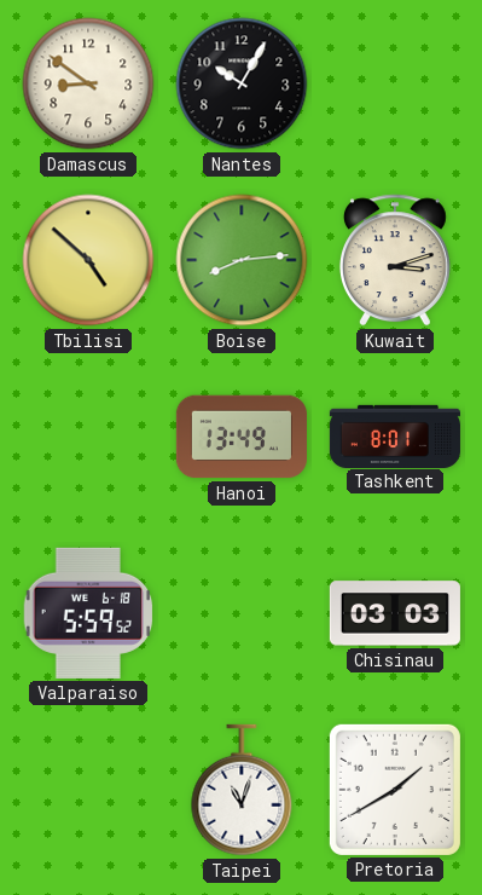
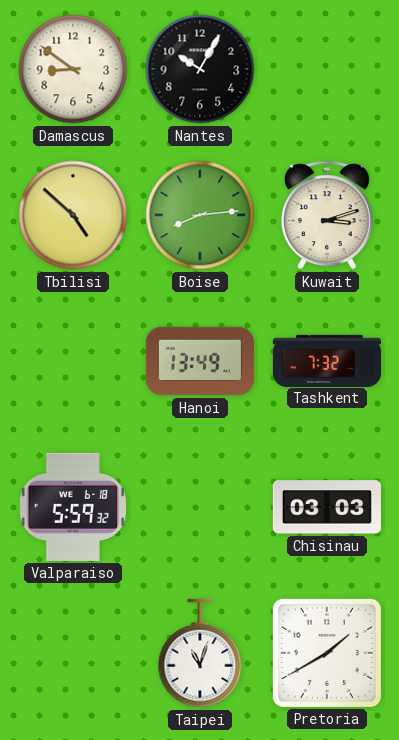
Tashkent: 8:01 -> 7:32 (327, 360)
Valparaiso: 5:59:52 -> 5:59:32 (73, 507)
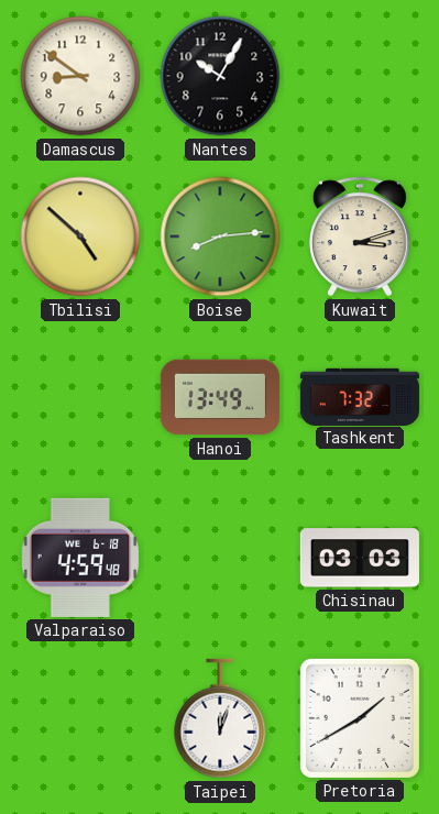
Valparaiso: 5:59 -> 4:59 (80, 558)
Taipei: 11:03 -> 12:03 (220, 718)
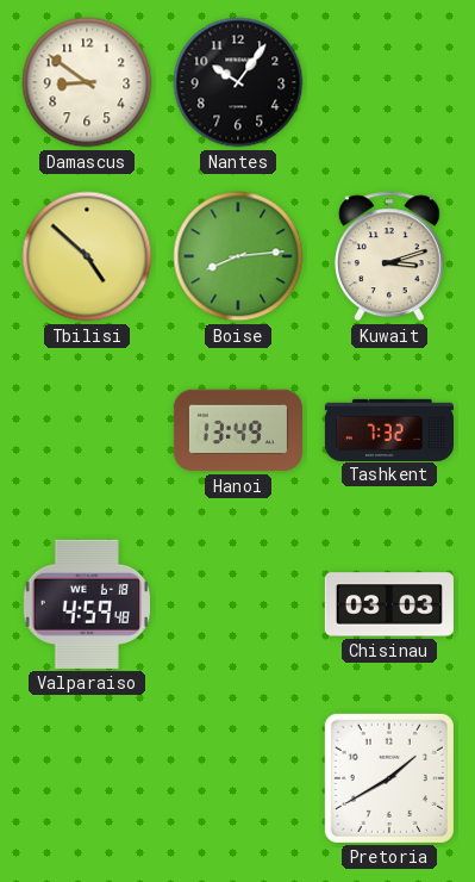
Nantes: 10:05 -> 10:06 (238, 82)
Taipei: 12:03 -> none (220, 718)
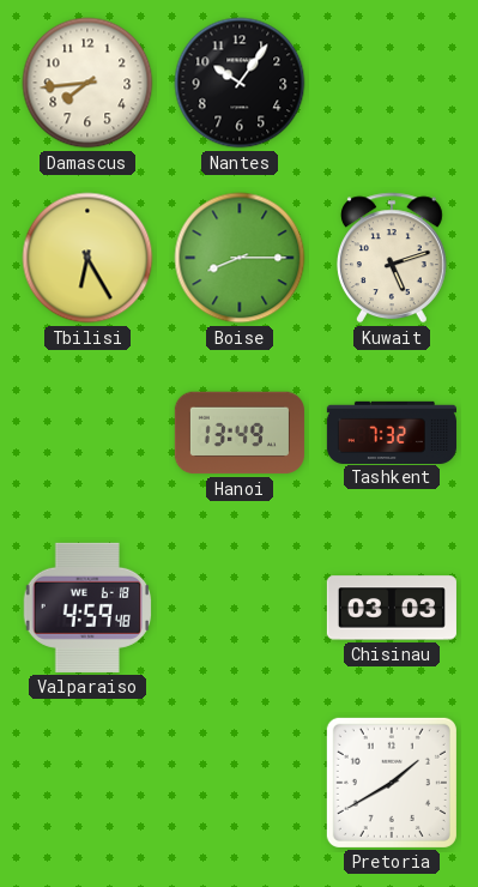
Damascus: 8:51 -> 7:44 (87, 83)
Tbilisi: 4:52 -> 6:25 (87, 258)
Boise: 8:14 -> 8:15 (240, 258)
Kuwait: 3:12 -> 5:12 (392, 258)
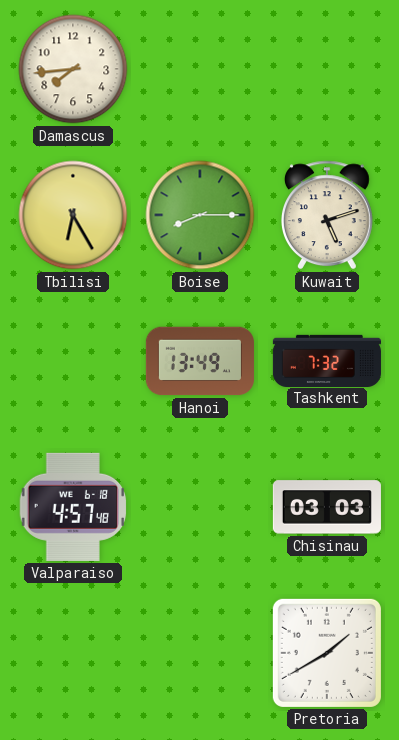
Nantes: 10:06 -> none (240, 83)
Valparaiso: 4:59 -> 4:57 (73, 507)
